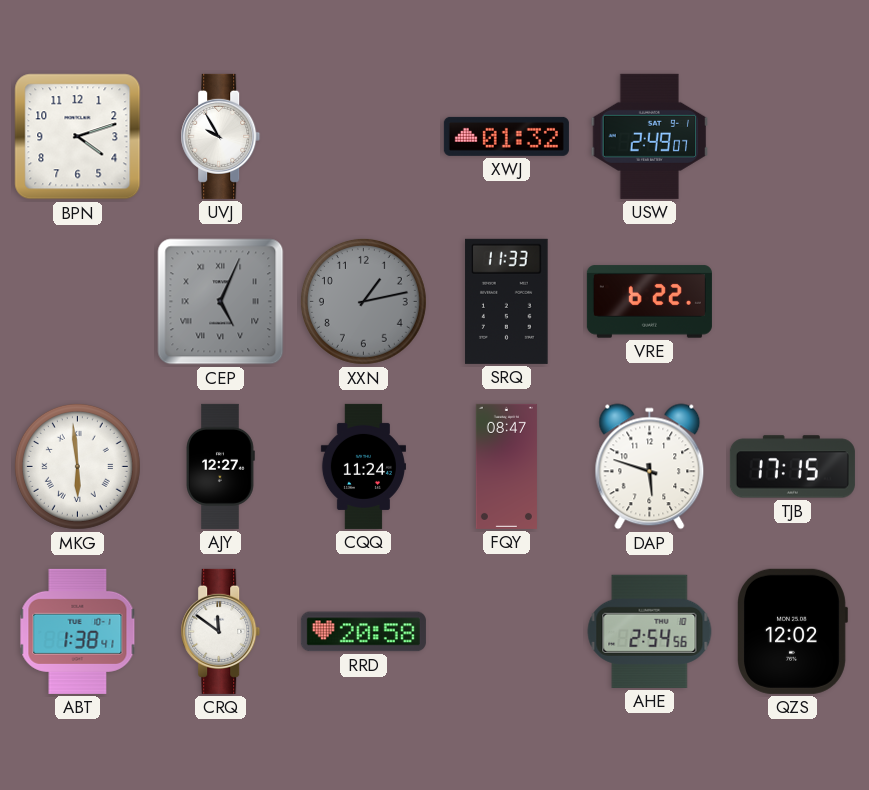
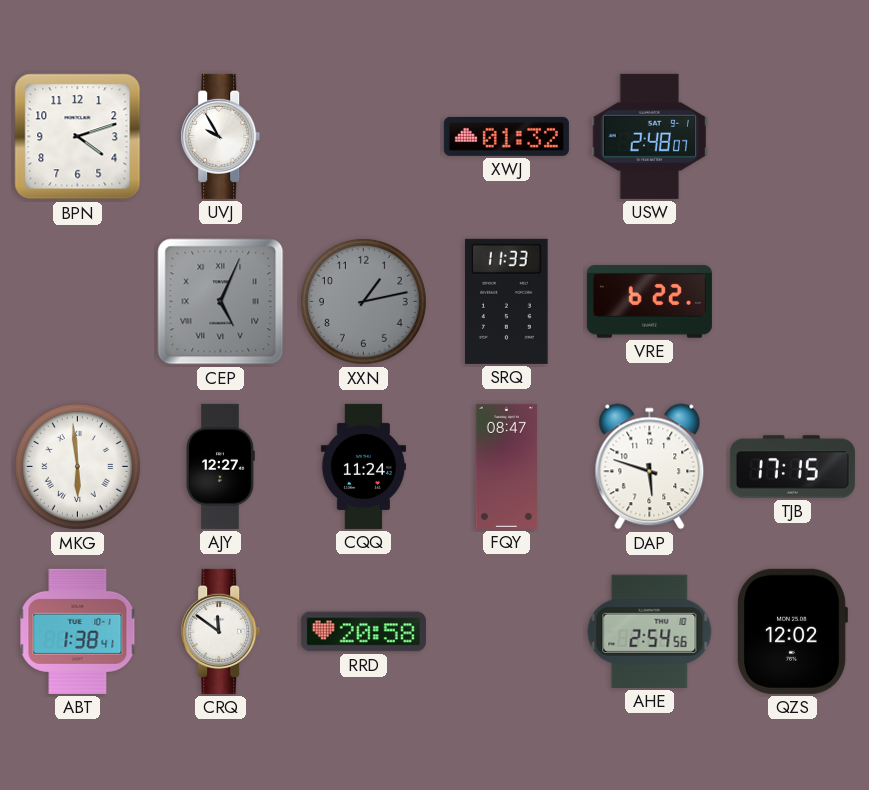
USW: 2:49 -> 2:48 (650, 136)
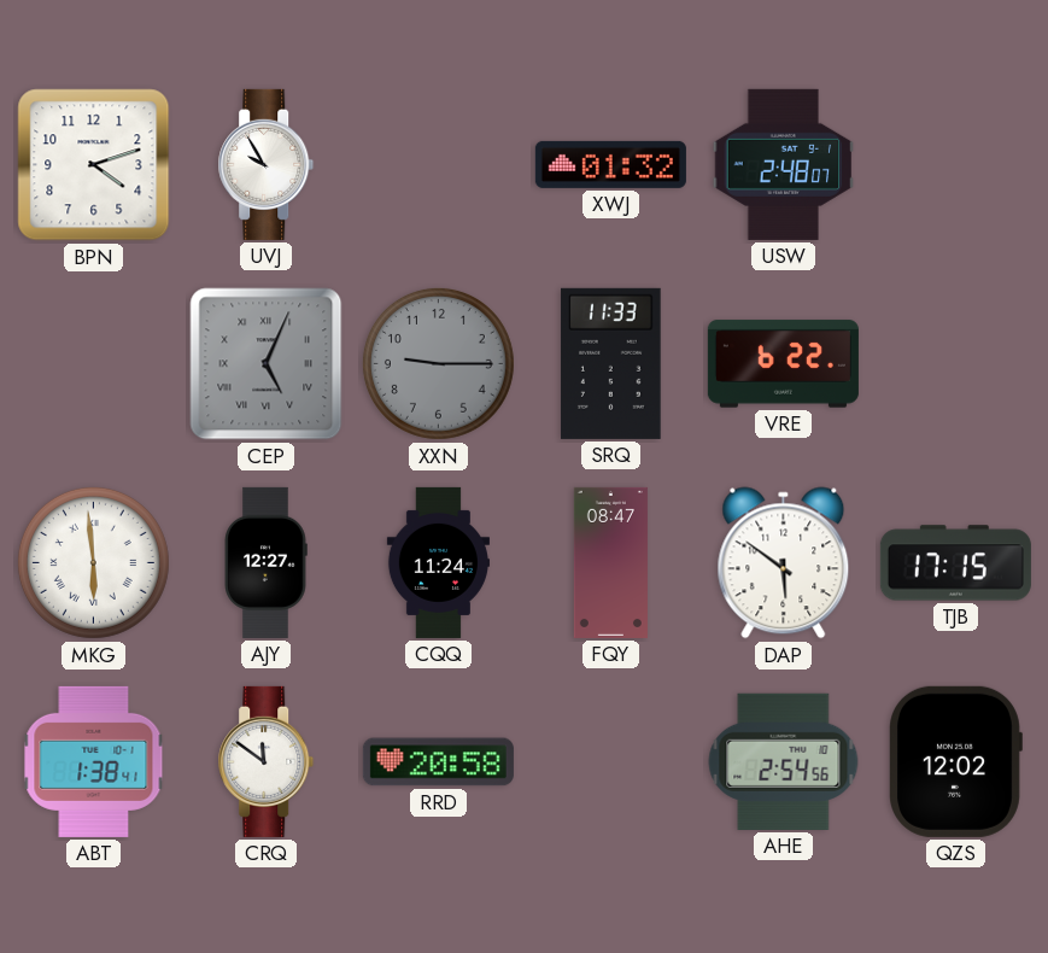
XXN: 1:13 -> 9:15 (438, 363)
DAP: 5:48 -> 5:51 (784, 563)
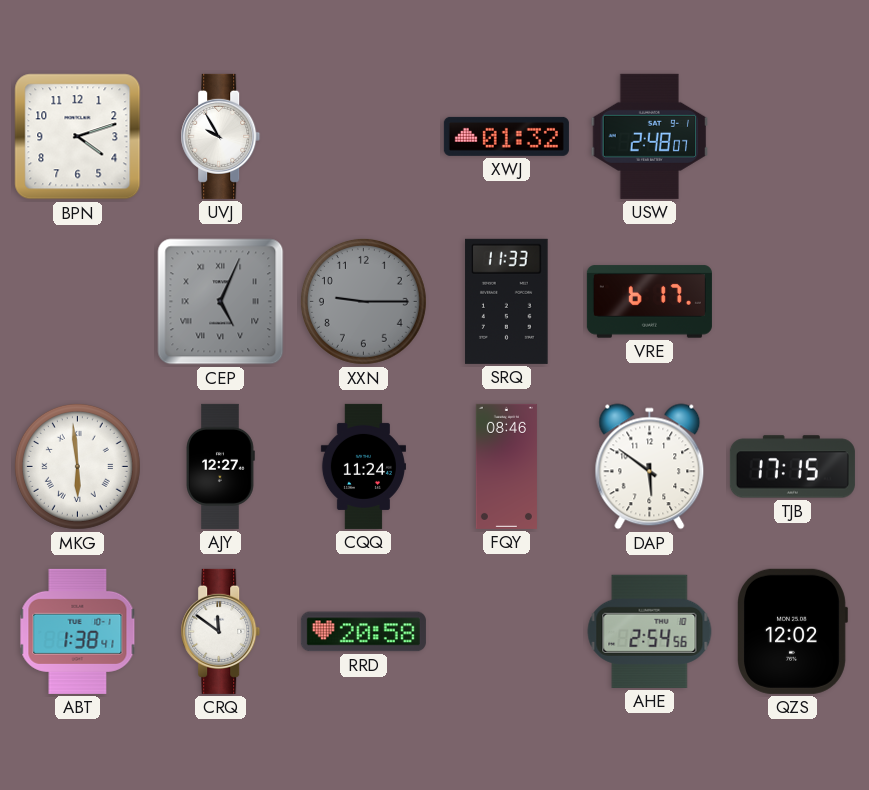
VRE: 6:22 -> 6:17 (649, 302)
FQY: 08:47 -> 08:46 (506, 466)
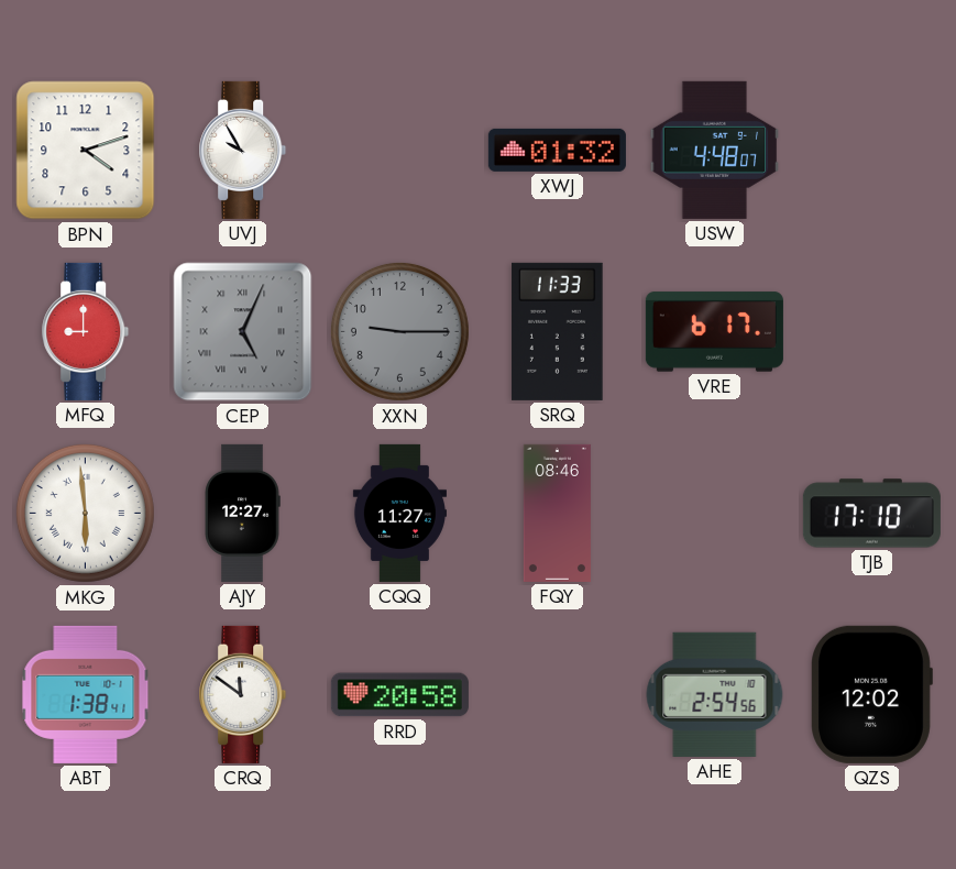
USW: 2:48 -> 4:48 (715, 150)
MFQ: none -> 9:00 (86, 331)
CQQ: 11:24 -> 11:27 (399, 513)
DAP: 5:51 -> none (650, 467)
TJB: 17:15 -> 17:10 (871, 514)
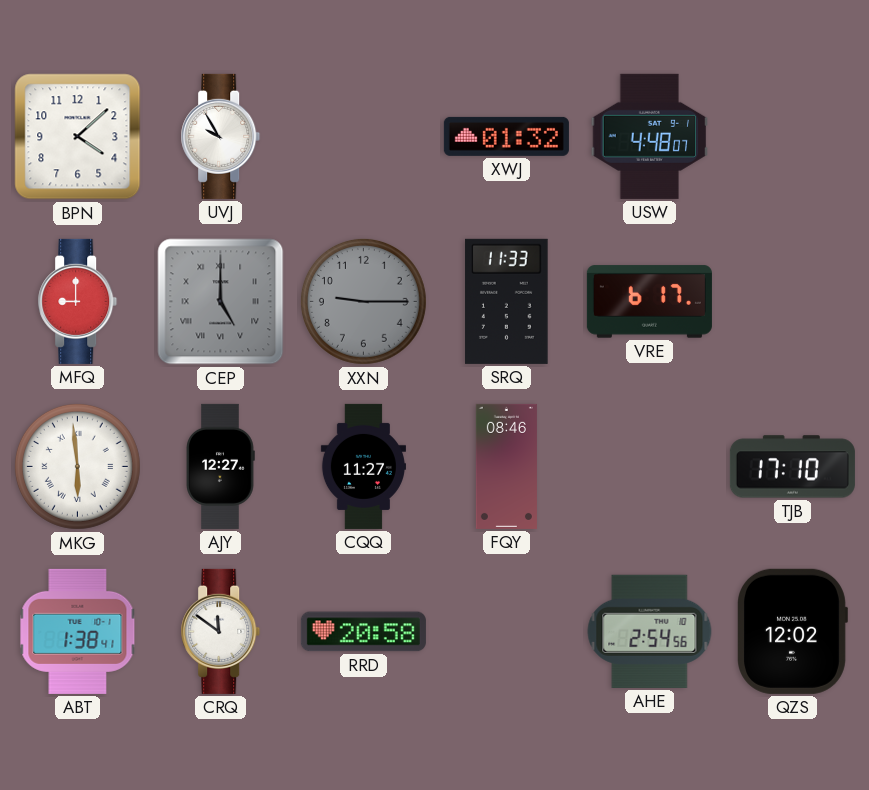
BPN: 4:12 -> 4:08 (78, 137)
CEP: 5:04 -> 5:00 (221, 302)
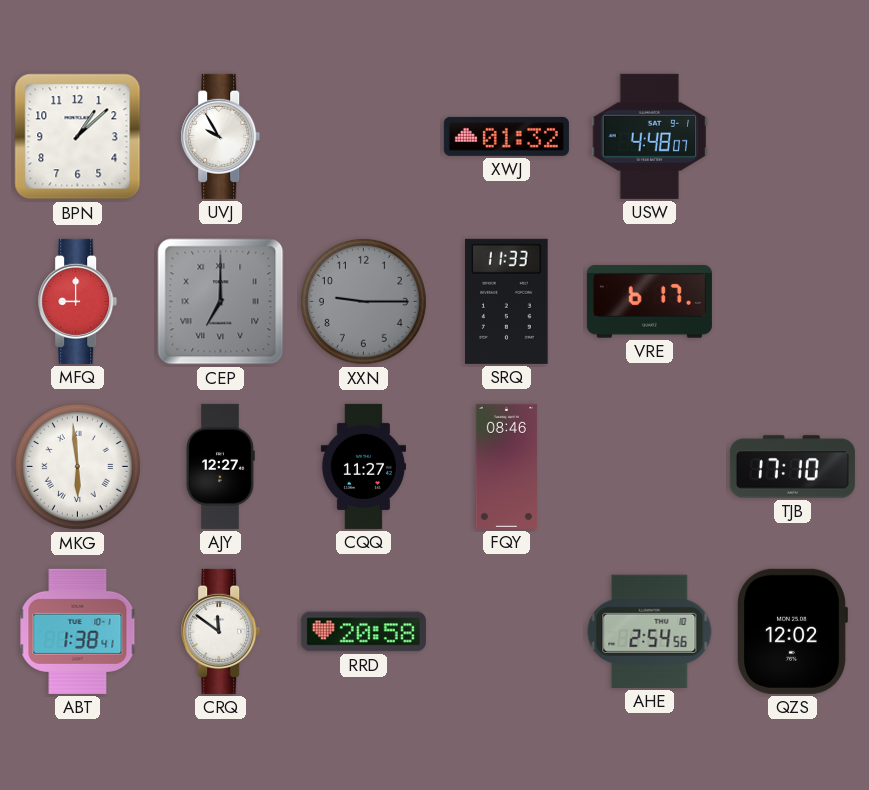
BPN: 4:08 -> 1:08 (78, 137)
CEP: 5:00 -> 7:00 (221, 302)
